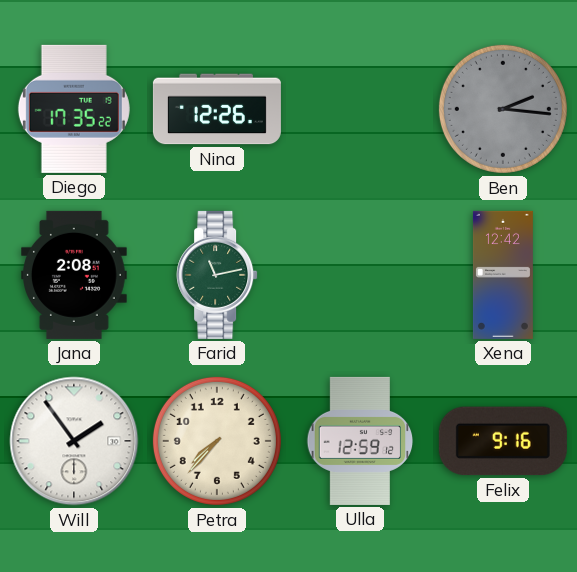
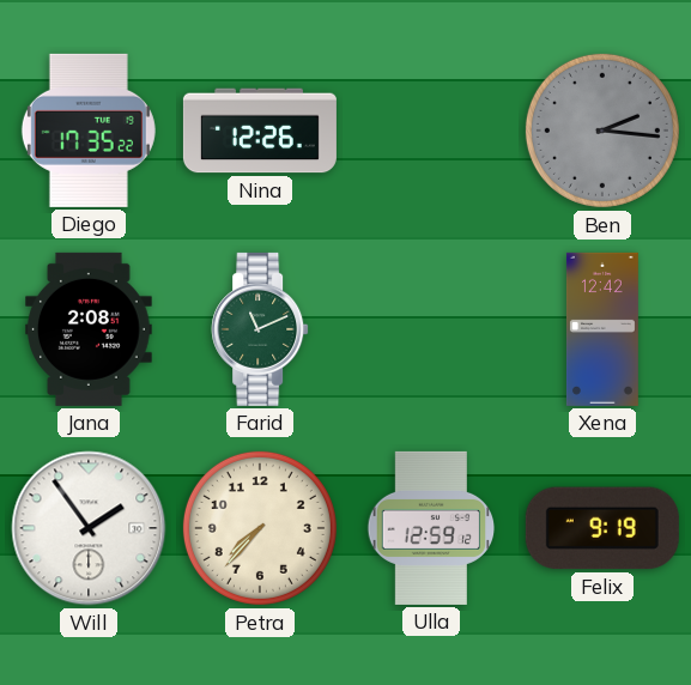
Farid: 11:13 -> 11:11 (260, 329)
Felix: 9:16 -> 9:19 (602, 528)
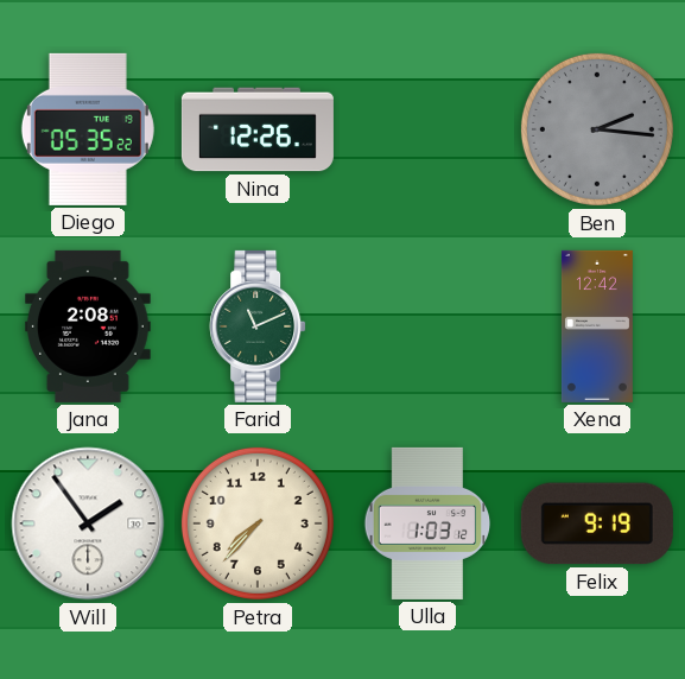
Diego: 17:35 -> 05:35 (88, 129)
Ulla: 12:59 -> 1:03 (427, 523)
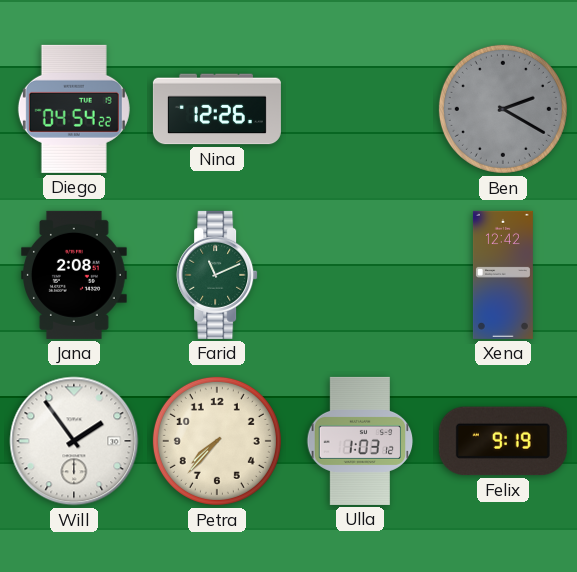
Diego: 05:35 -> 04:54 (74, 109)
Ben: 2:16 -> 2:20 (503, 109)
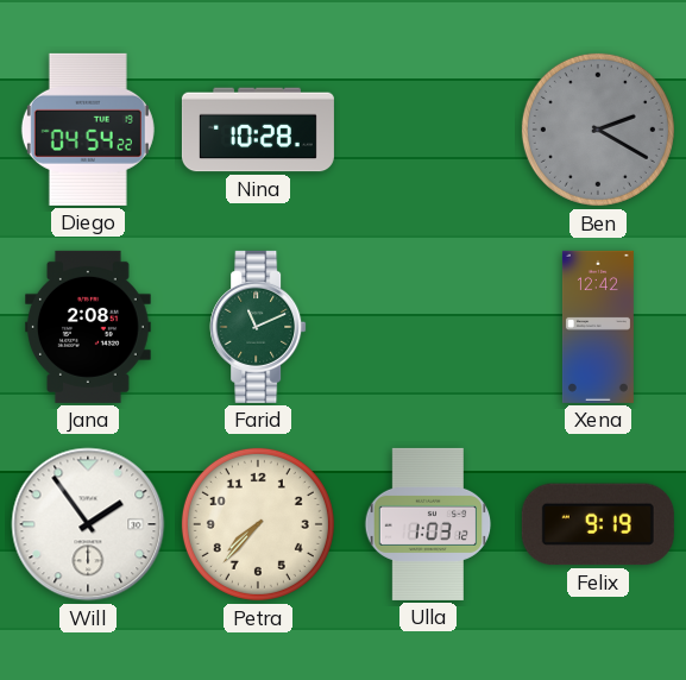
Nina: 12:26 -> 10:28 (258, 130)
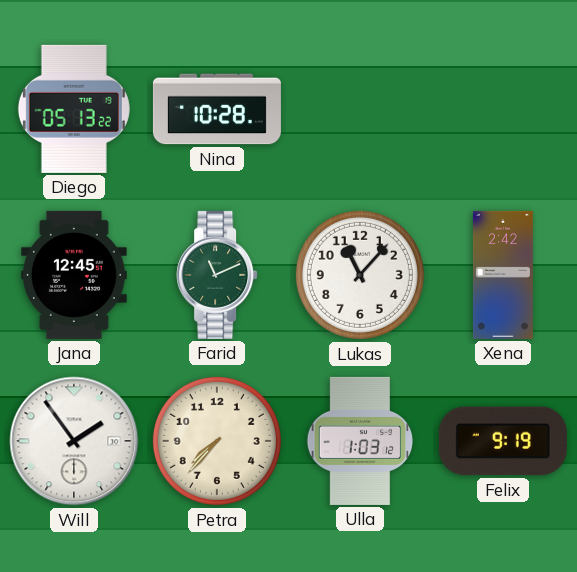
Diego: 04:54 -> 05:13 (74, 109)
Ben: 2:20 -> none (598, 130)
Jana: 2:08 -> 12:45 (75, 275)
Lukas: none -> 11:07 (360, 275)
Xena: 12:42 -> 2:42 (503, 275)
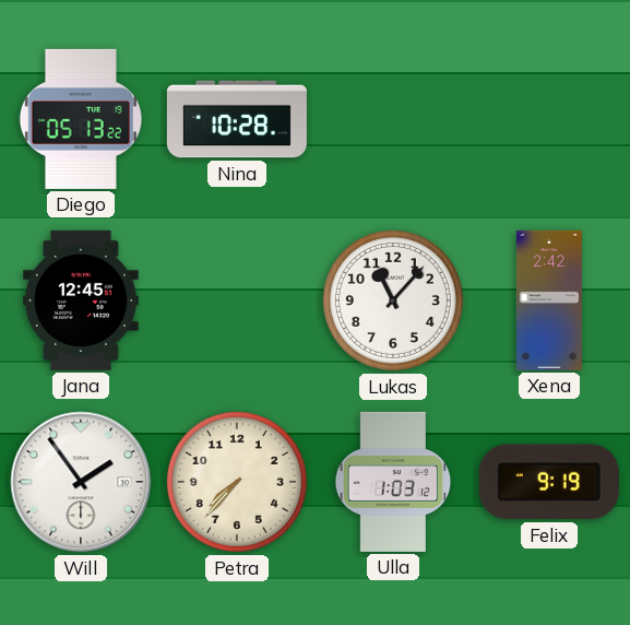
Farid: 11:11 -> none (217, 275)
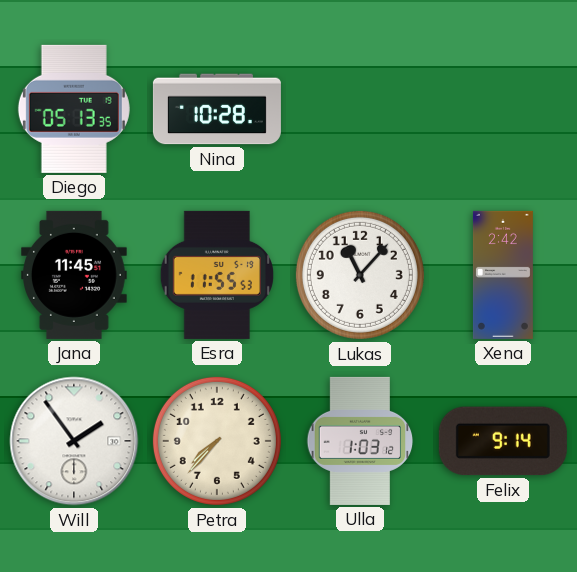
Diego: 05:13:22 -> 05:13:35 (74, 109)
Jana: 12:45 -> 11:45 (75, 275)
Esra: none -> 11:55 (216, 275)
Felix: 9:19 -> 9:14 (503, 441)
